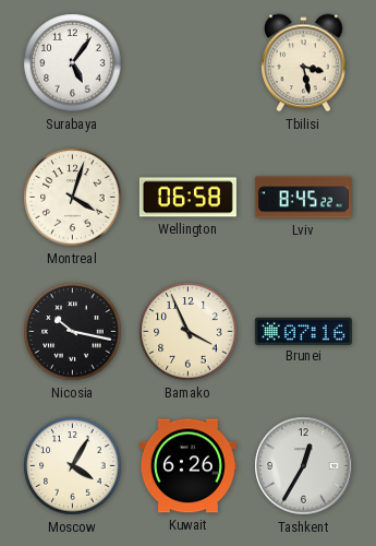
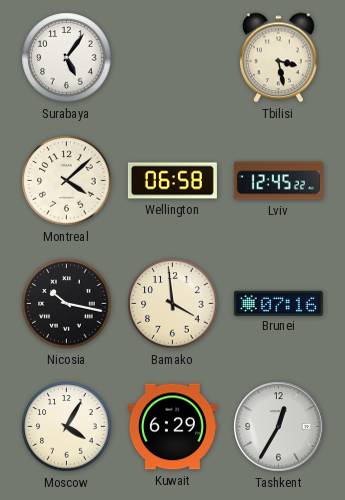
Montreal: 4:03 -> 4:08 (67, 181)
Lviv: 8:45 -> 12:45 (278, 181)
Bamako: 3:56 -> 3:59 (173, 304)
Kuwait: 6:26 -> 6:29 (172, 427)
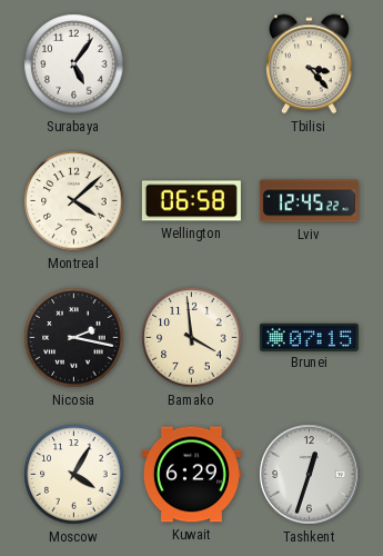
Tbilisi: 3:28 -> 3:23 (310, 64)
Nicosia: 10:17 -> 2:17 (74, 338)
Brunei: 07:16 -> 07:15 (309, 337)
Tashkent: 12:35 -> 12:33 (310, 475)
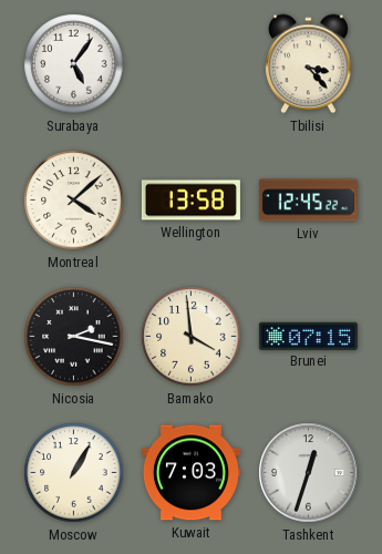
Wellington: 06:58 -> 13:58 (190, 201)
Moscow: 4:05 -> 1:05 (74, 473)
Kuwait: 6:29 -> 7:03 (190, 473)
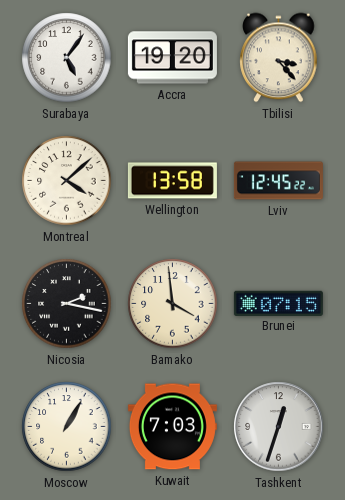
Accra: none -> 19:20 (172, 58)
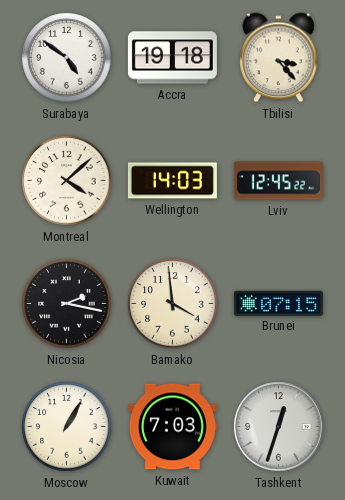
Surabaya: 5:06 -> 4:51 (67, 58)
Accra: 19:20 -> 19:18 (172, 58)
Wellington: 13:58 -> 14:03 (172, 181)
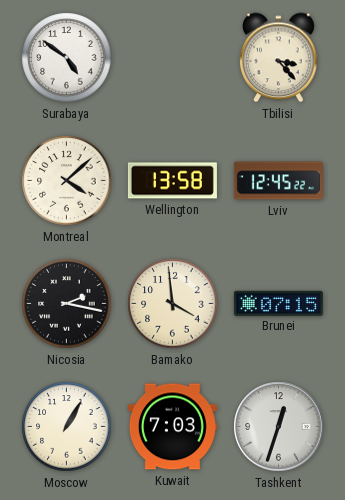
Accra: 19:18 -> none (172, 58)
Wellington: 14:03 -> 13:58 (172, 181)
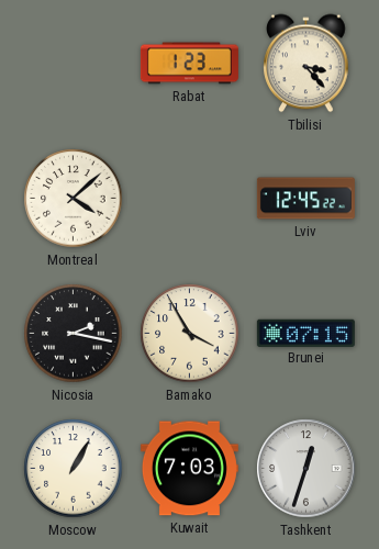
Surabaya: 4:51 -> none (67, 58)
Rabat: none -> 1:23 (189, 64)
Wellington: 13:58 -> none (172, 181)
Bamako: 3:59 -> 3:55 (190, 334)
